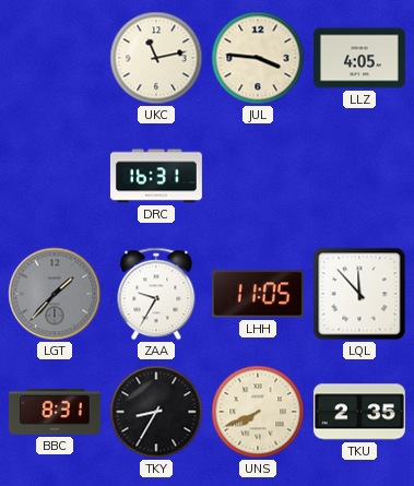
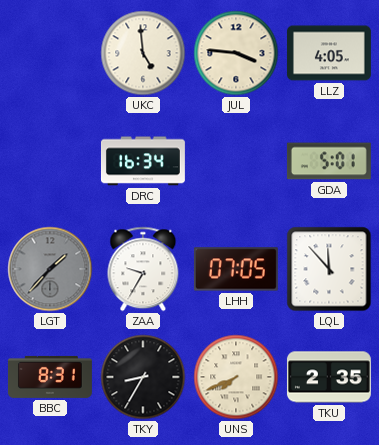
UKC: 11:13 -> 4:59 (143, 53)
DRC: 16:31 -> 16:34 (143, 161)
GDA: none -> 5:01 (329, 161)
LHH: 11:05 -> 07:05 (236, 269)
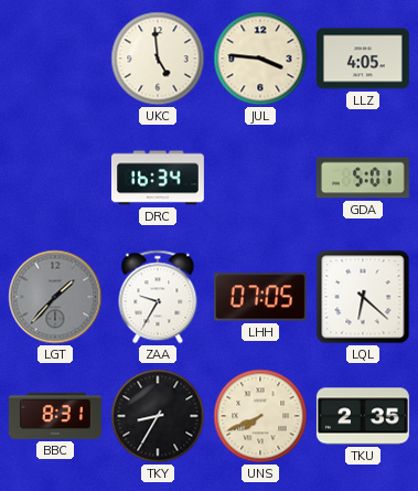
LQL: 11:53 -> 6:22 (363, 297)
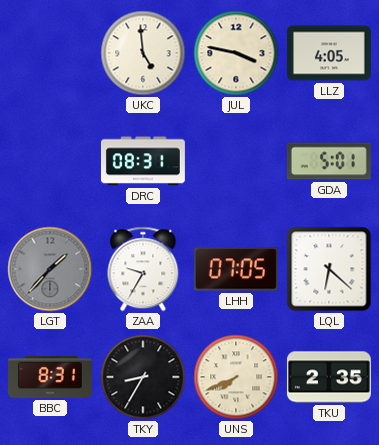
JUL: 3:46 -> 3:47 (236, 53)
DRC: 16:34 -> 08:31 (143, 161)
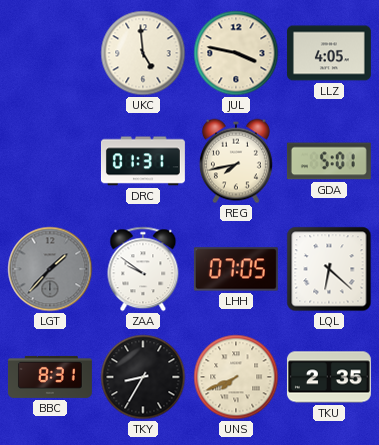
DRC: 08:31 -> 01:31 (143, 161)
REG: none -> 7:43 (236, 161)
ZAA: 9:35 -> 9:51 (143, 269)
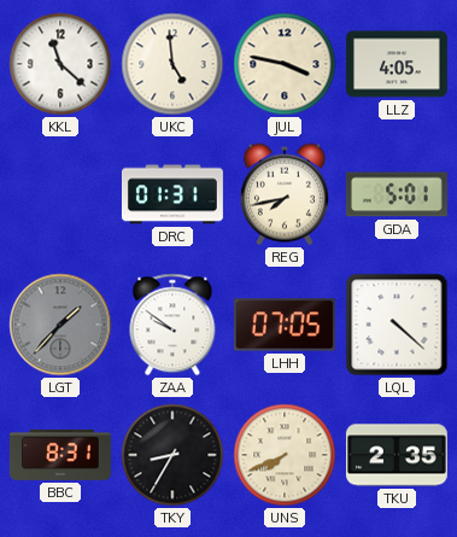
KKL: none -> 11:22 (60, 64)
LQL: 6:22 -> 4:22 (397, 325)
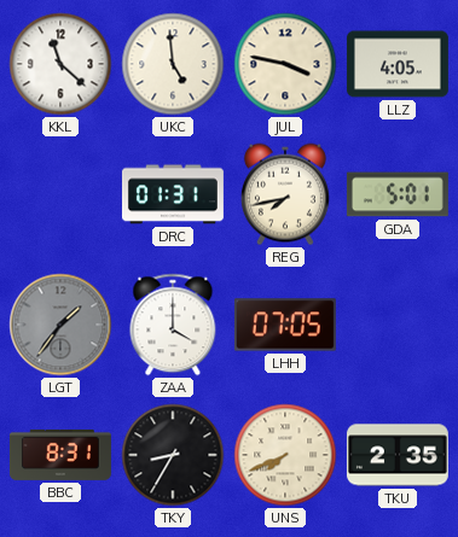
LGT: 1:37 -> 1:36 (60, 325)
ZAA: 9:51 -> 4:00 (173, 325)
LQL: 4:22 -> none (397, 325)
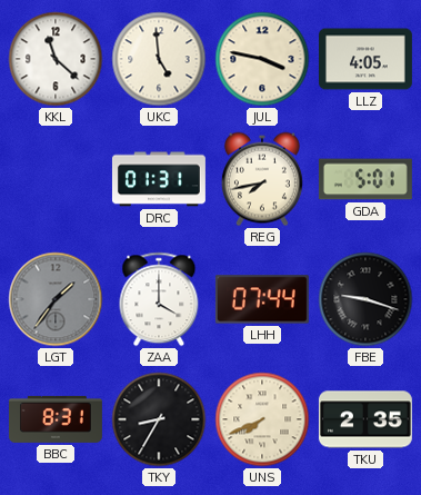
LHH: 07:05 -> 07:44 (262, 299)
FBE: none -> 9:18 (365, 299)
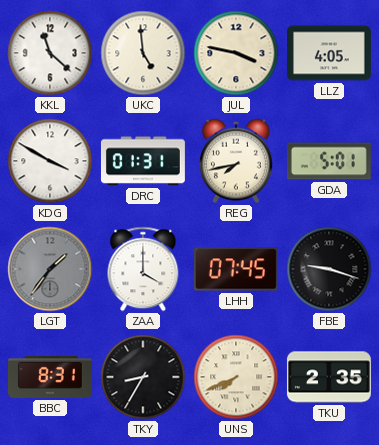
KDG: none -> 3:50 (50, 161)
LHH: 07:44 -> 07:45 (236, 269)
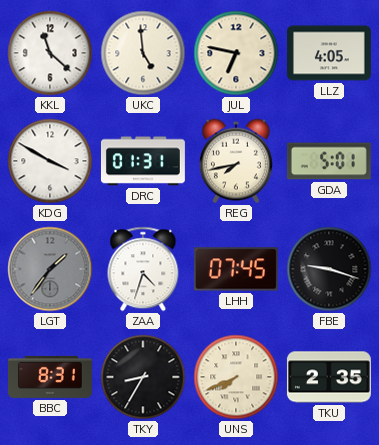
JUL: 3:47 -> 6:47 (236, 53)
ZAA: 4:00 -> 4:33 (143, 269)
